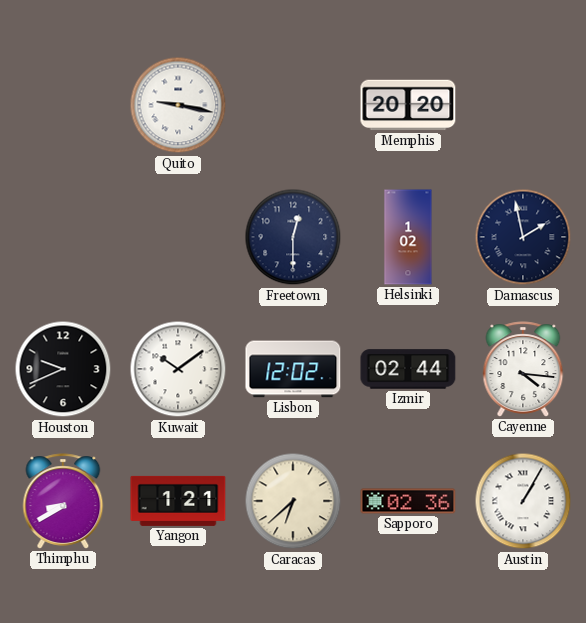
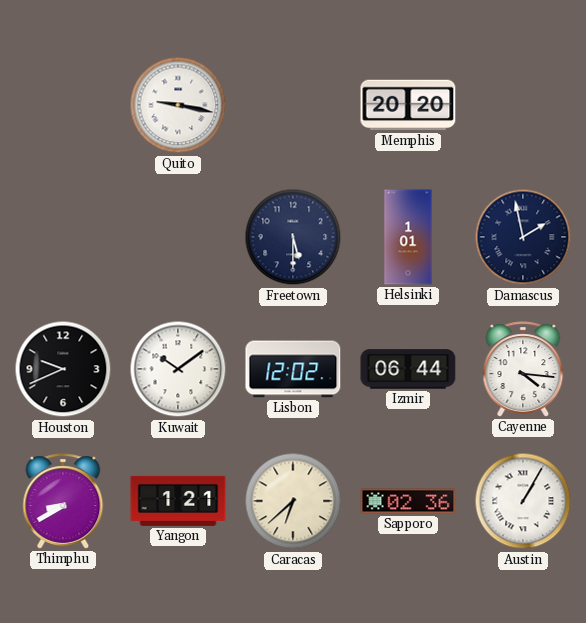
Freetown: 12:30 -> 5:30 (293, 237)
Helsinki: 1:02 -> 1:01 (408, 237)
Izmir: 02:44 -> 06:44 (408, 369)
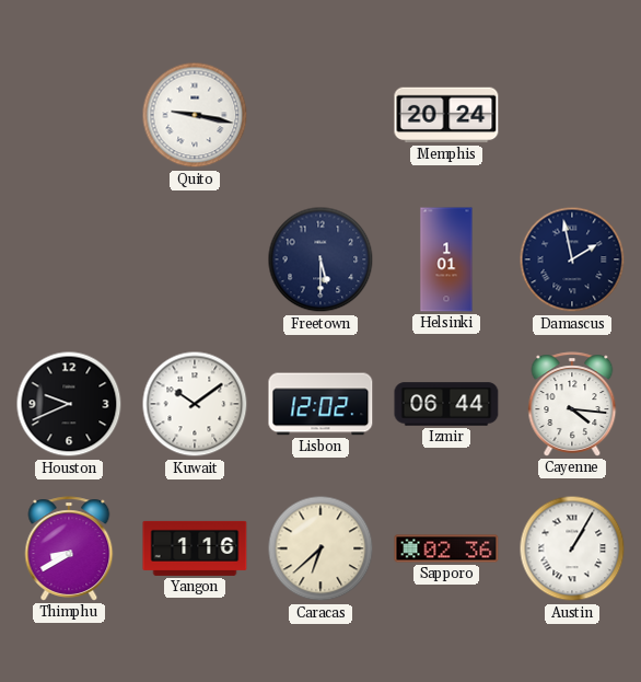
Memphis: 20:20 -> 20:24 (446, 115)
Yangon: 1:21 -> 1:16 (195, 548)
